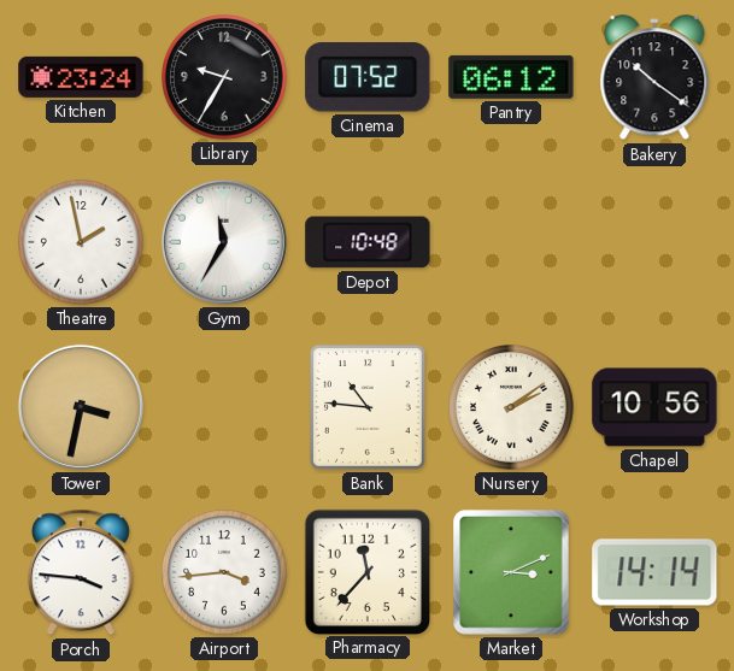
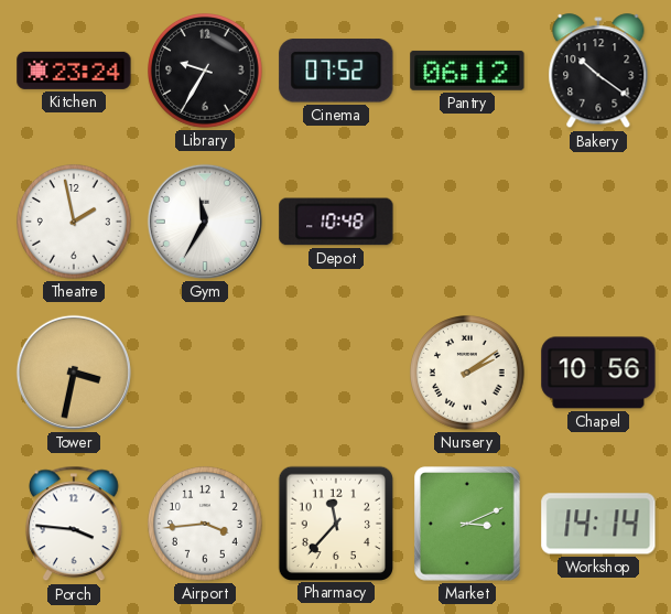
Bank: 10:46 -> none (368, 407)
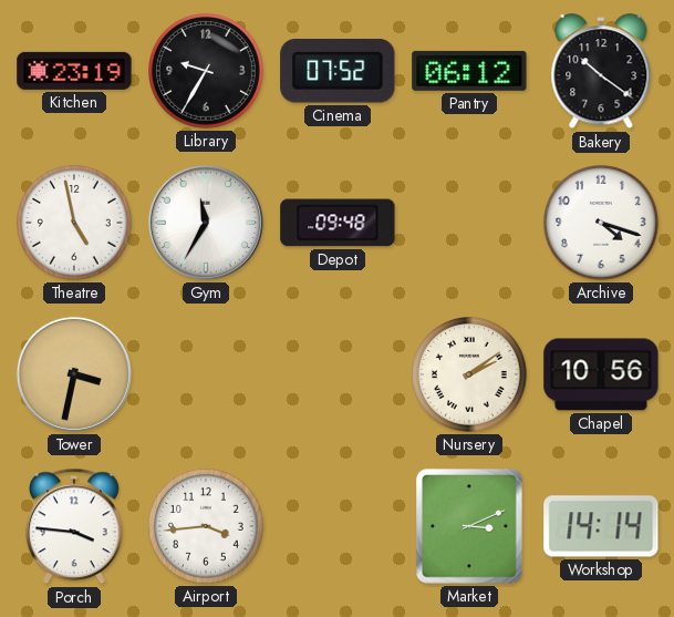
Kitchen: 23:24 -> 23:19 (74, 71)
Theatre: 1:58 -> 4:58 (75, 224)
Depot: 10:48 -> 09:48 (338, 223)
Archive: none -> 4:18 (602, 224)
Pharmacy: 11:37 -> none (335, 523)
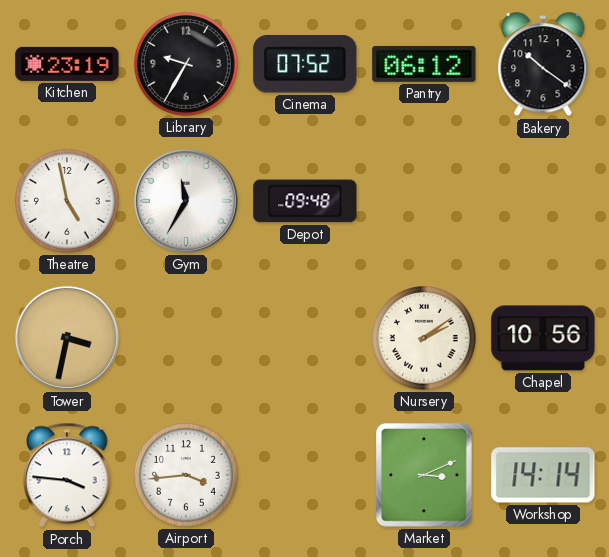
Archive: 4:18 -> none (602, 224)
